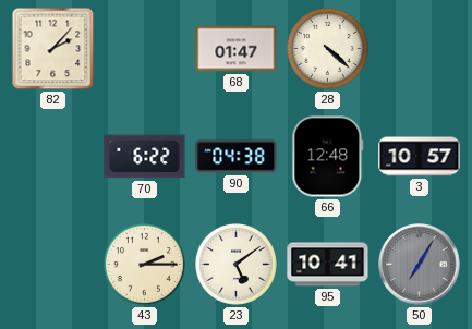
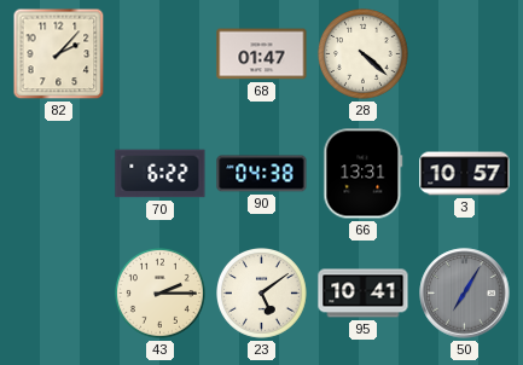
66: 12:48 -> 13:31 (364, 174)
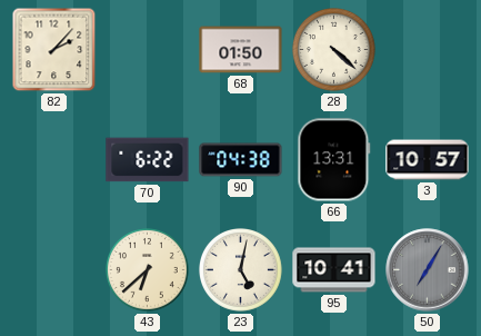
68: 01:47 -> 01:50 (241, 50)
43: 2:15 -> 6:38 (148, 270)
23: 5:09 -> 5:02 (241, 270)
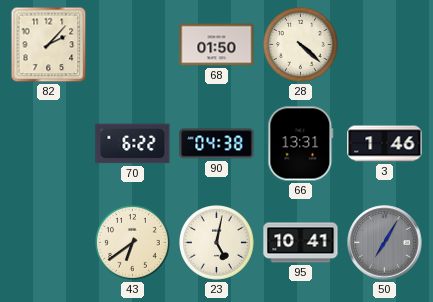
3: 10:57 -> 1:46 (385, 144)
43: 6:38 -> 6:39 (133, 243)
